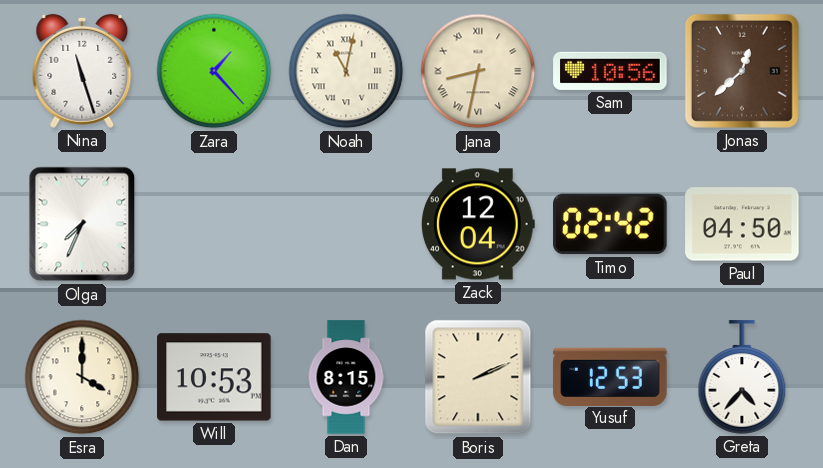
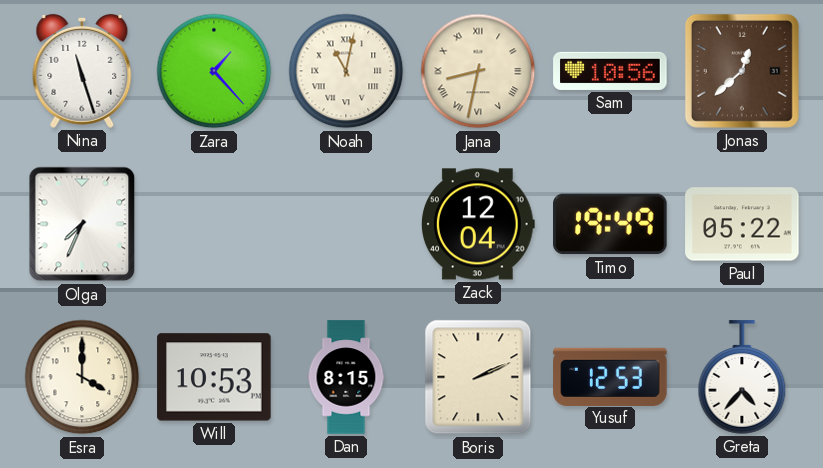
Timo: 02:42 -> 19:49 (610, 224)
Paul: 04:50 -> 05:22 (742, 224)
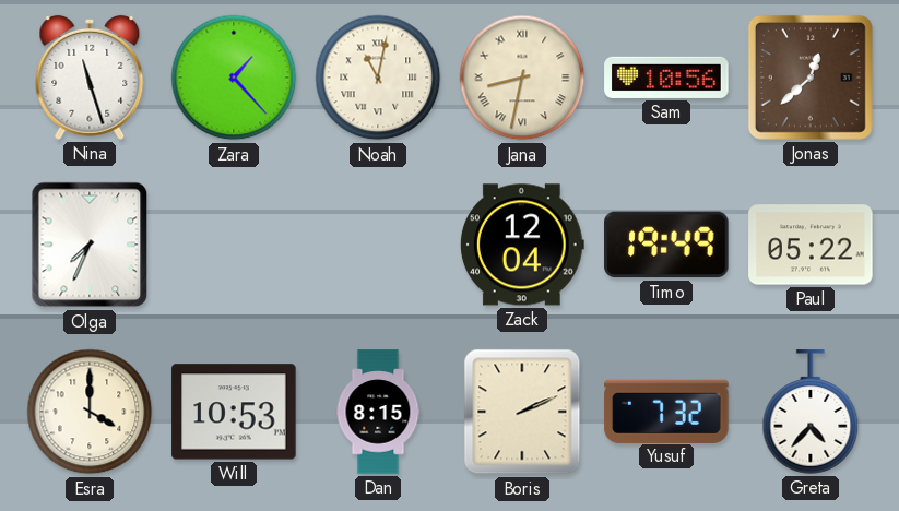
Yusuf: 12:53 -> 7:32 (666, 411)
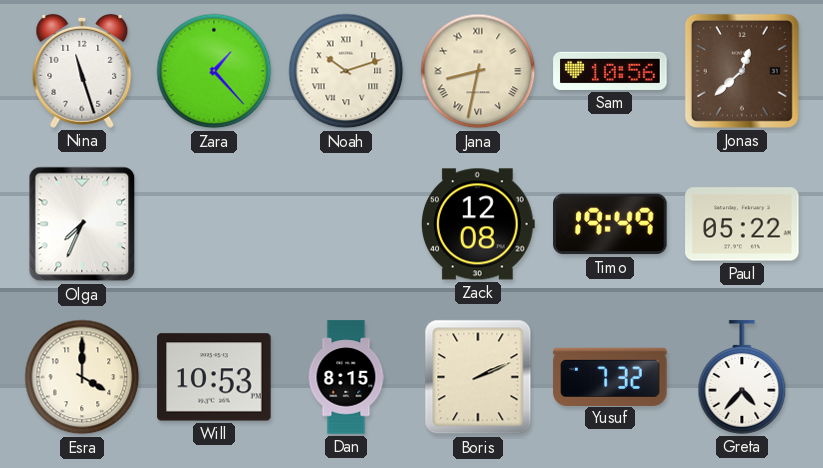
Noah: 11:02 -> 10:12 (346, 71)
Zack: 12:04 -> 12:08 (478, 224)
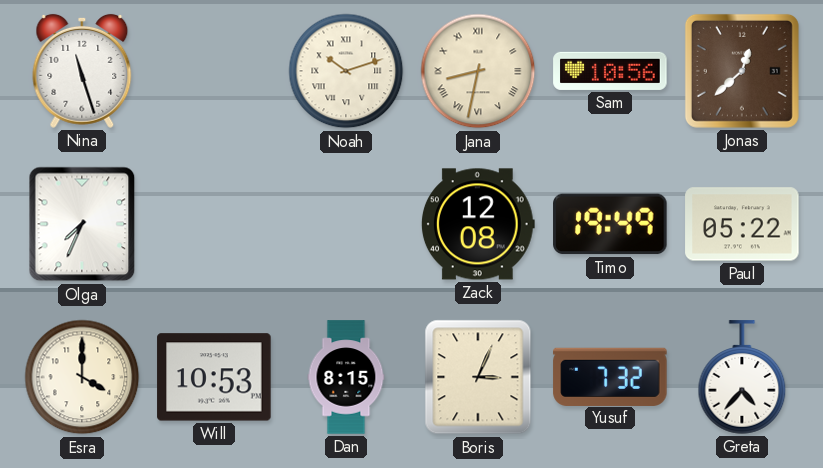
Zara: 1:23 -> none (214, 71)
Boris: 2:11 -> 3:04 (478, 377)
